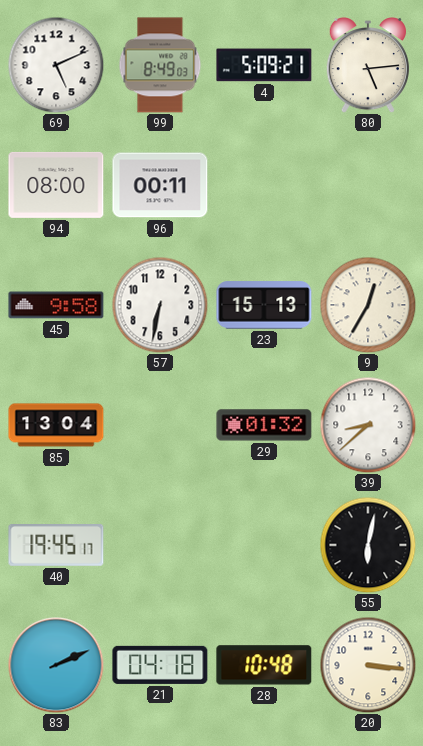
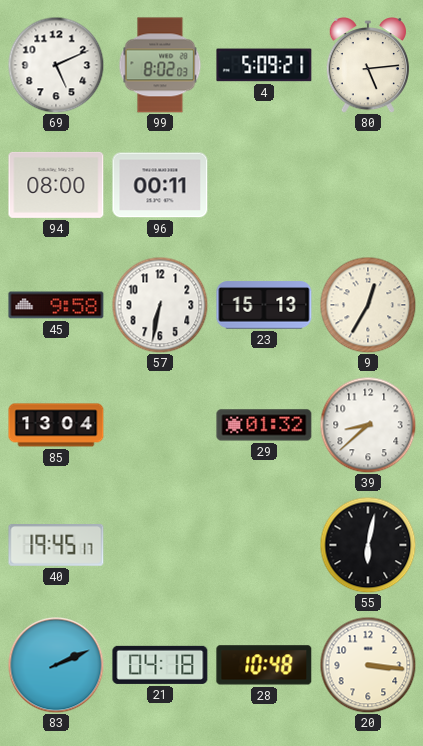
99: 8:49 -> 8:02 (160, 65)
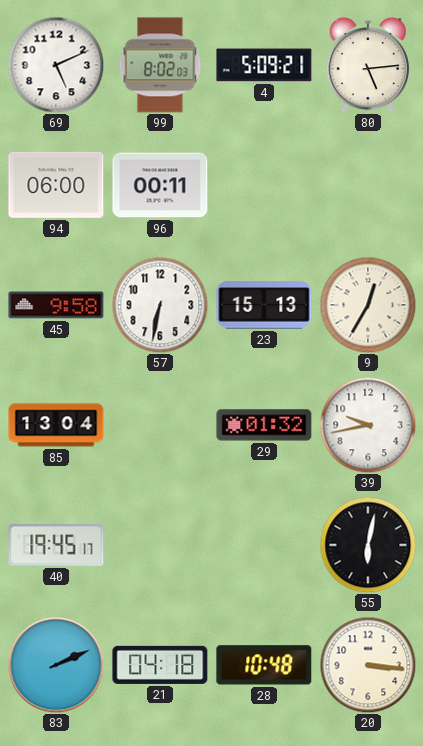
94: 08:00 -> 06:00 (56, 185)
39: 8:38 -> 9:43 (368, 425)
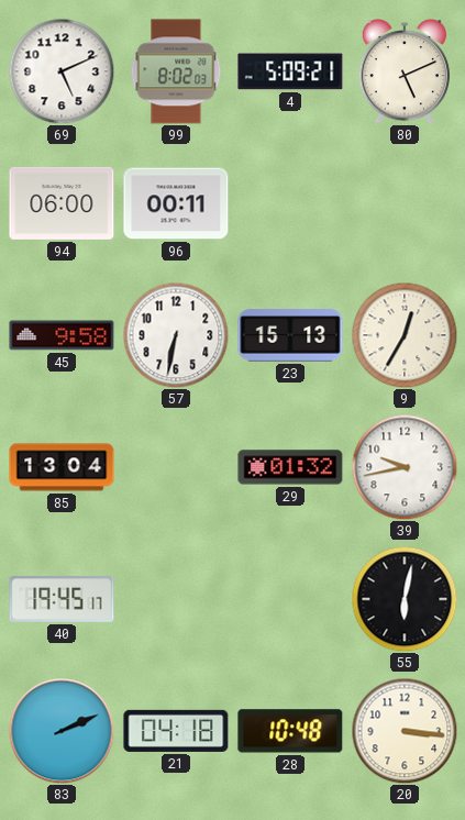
80: 5:14 -> 5:11 (405, 71)
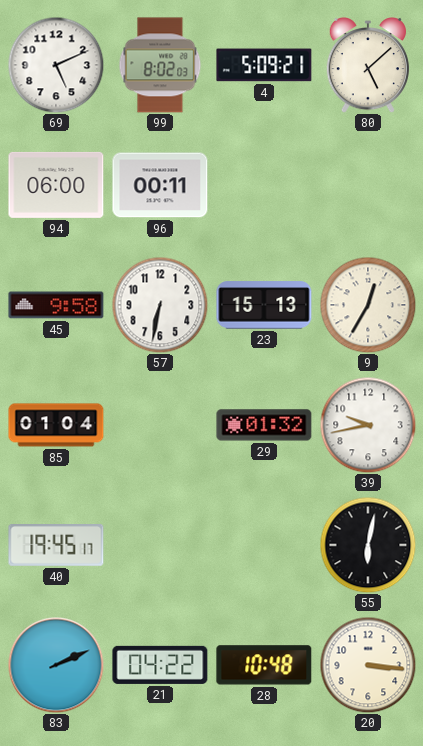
80: 5:11 -> 5:08 (368, 65)
85: 13:04 -> 01:04 (56, 425)
21: 04:18 -> 04:22 (160, 665)
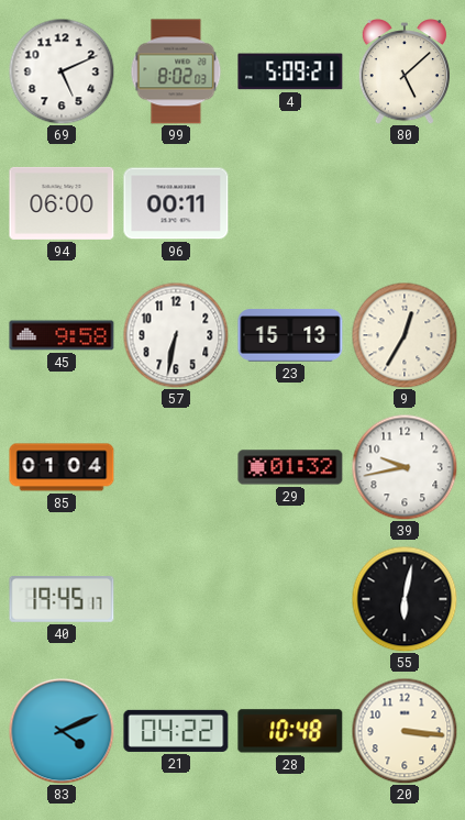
83: 2:11 -> 4:11 (62, 731)
